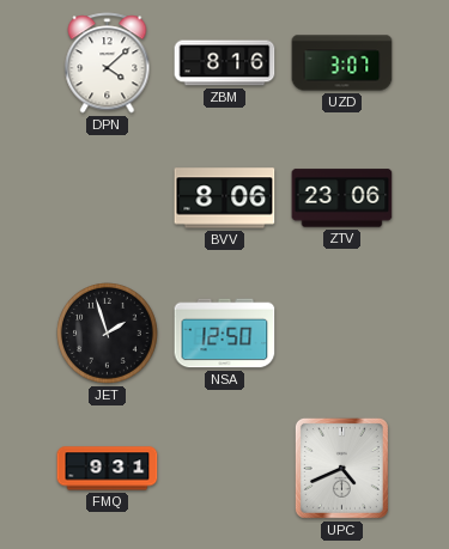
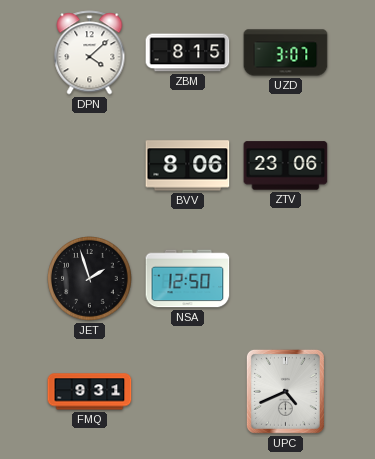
ZBM: 8:16 -> 8:15 (188, 53)
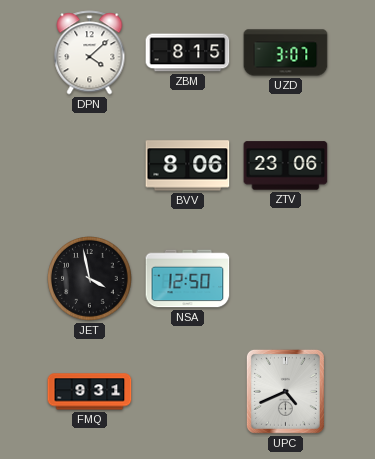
JET: 1:57 -> 3:58 (90, 279)
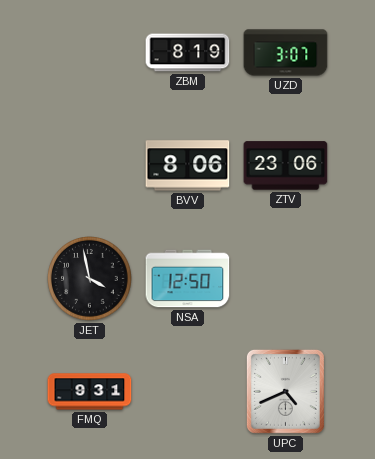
DPN: 4:08 -> none (90, 53)
ZBM: 8:15 -> 8:19 (188, 53)
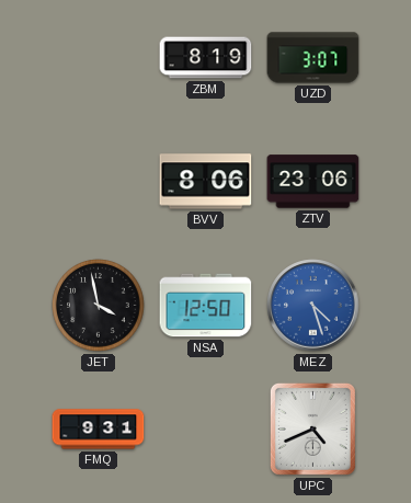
MEZ: none -> 4:27 (313, 306)
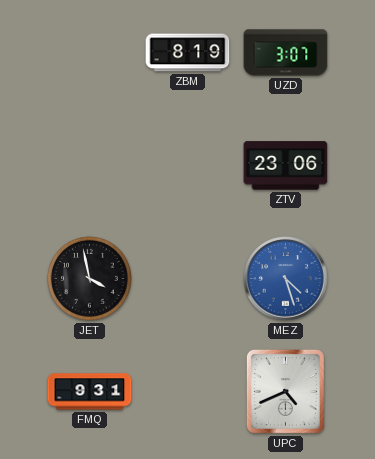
BVV: 8:06 -> none (206, 182)
NSA: 12:50 -> none (206, 306)
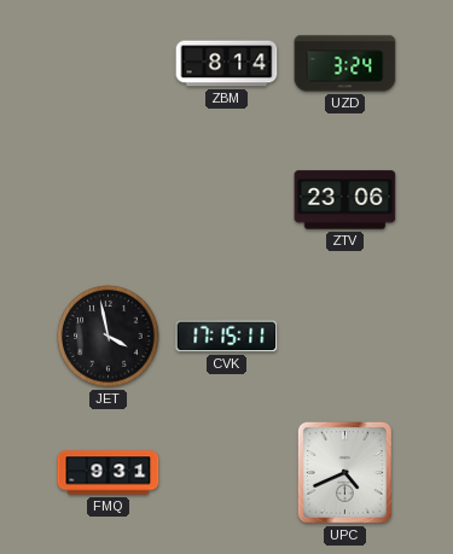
ZBM: 8:19 -> 8:14 (227, 64)
UZD: 3:07 -> 3:24 (345, 64)
CVK: none -> 17:15 (227, 337)
MEZ: 4:27 -> none (286, 279)
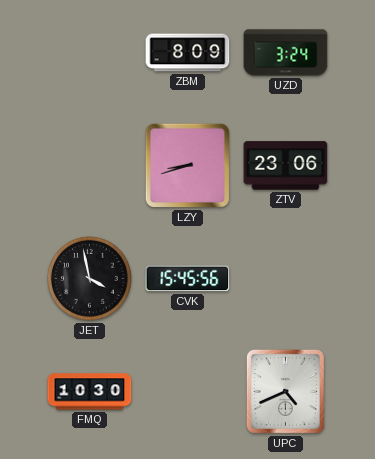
ZBM: 8:14 -> 8:09 (188, 53)
LZY: none -> 8:42 (187, 165)
CVK: 17:15 -> 15:45 (188, 279)
FMQ: 9:31 -> 10:30 (90, 392)
